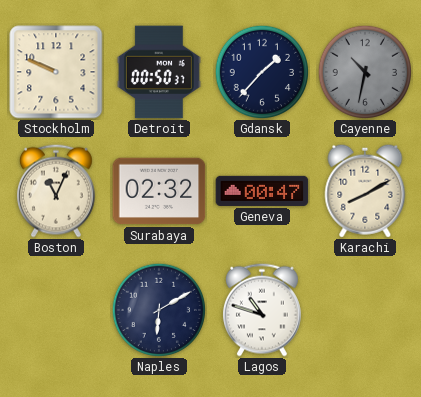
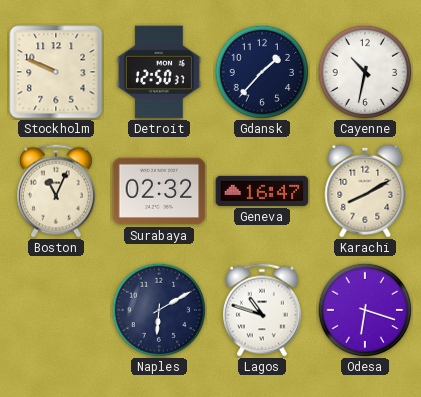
Detroit: 00:50 -> 12:50 (159, 72)
Cayenne dial: grey -> white (364, 71)
Geneva: 00:47 -> 16:47 (262, 191)
Odesa: none -> 6:18 (364, 309)
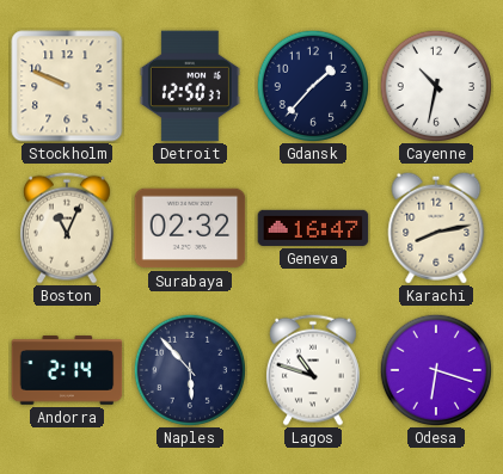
Karachi: 8:10 -> 8:13 (436, 228)
Andorra: none -> 2:14 (67, 370)
Naples: 6:10 -> 5:53 (189, 369)
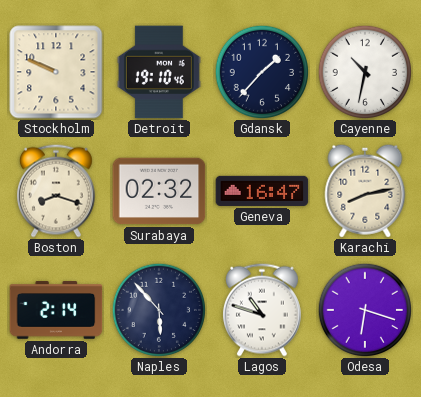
Detroit: 12:50 -> 19:10 (159, 72)
Boston: 11:04 -> 8:18 (56, 191)
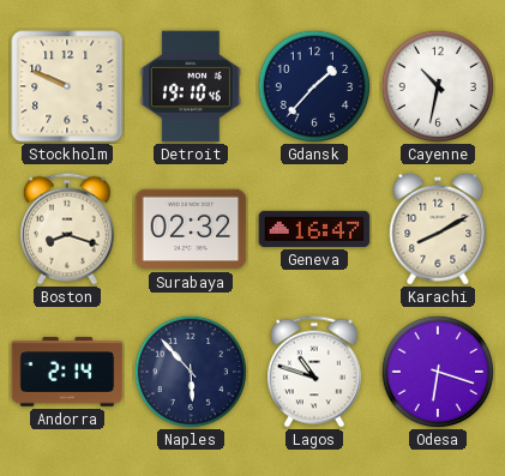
Karachi: 8:13 -> 8:10 (438, 229)
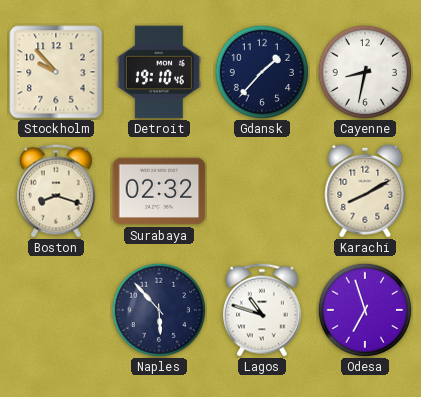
Stockholm: 9:49 -> 9:53 (56, 72)
Cayenne: 10:32 -> 8:32 (364, 71)
Geneva: 16:47 -> none (314, 229)
Andorra: 2:14 -> none (67, 372)
Odesa: 6:18 -> 6:57 (364, 309)
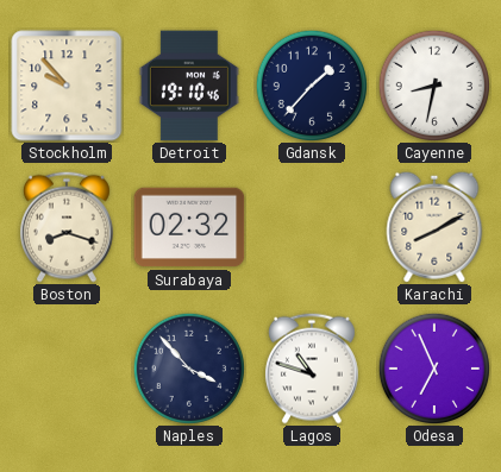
Naples: 5:53 -> 3:53 (188, 367)
Odesa: 6:57 -> 6:56 (433, 367)
